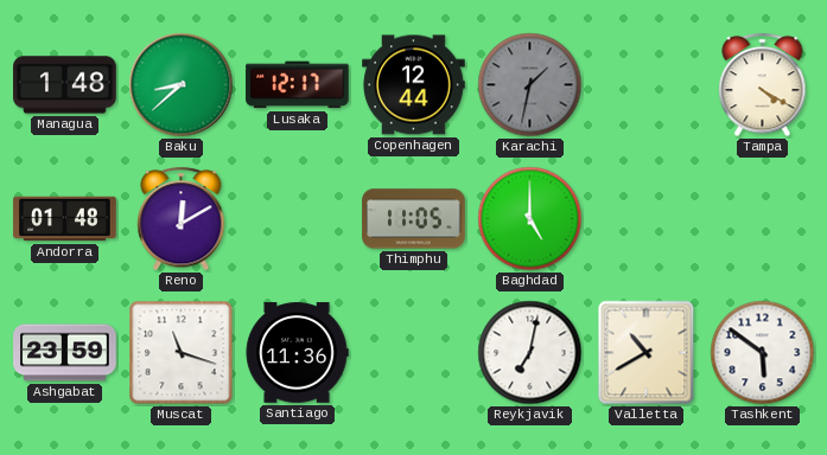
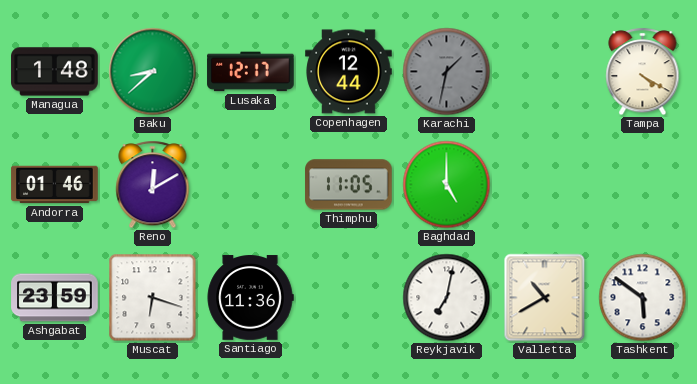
Andorra: 01:48 -> 01:46 (55, 185)
Muscat: 11:18 -> 6:18 (153, 298)
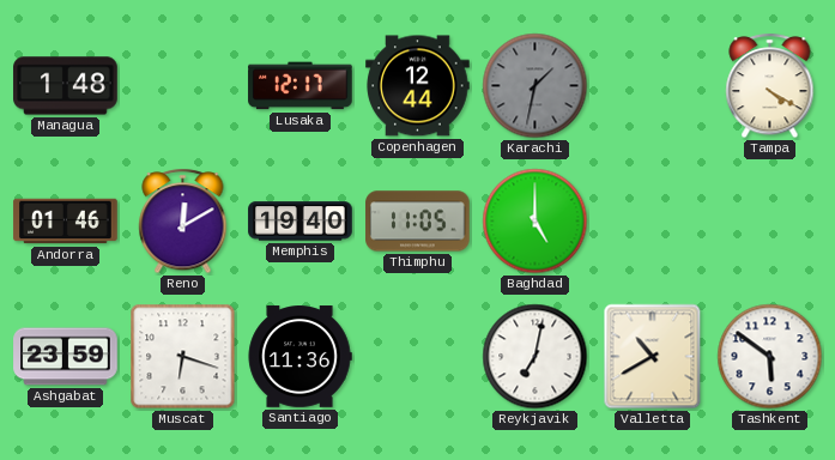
Baku: 8:38 -> none (153, 72)
Memphis: none -> 19:40 (301, 222)
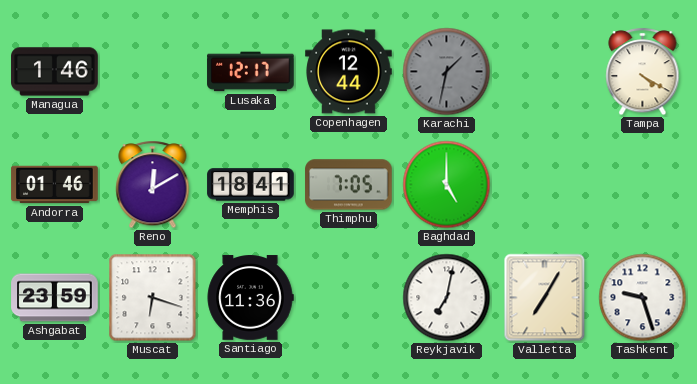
Managua: 1:48 -> 1:46 (55, 72)
Memphis: 19:40 -> 18:41 (251, 185)
Thimphu: 11:05 -> 7:05 (349, 185)
Valletta: 10:40 -> 7:05 (545, 298)
Tashkent: 5:51 -> 9:27 (643, 298)
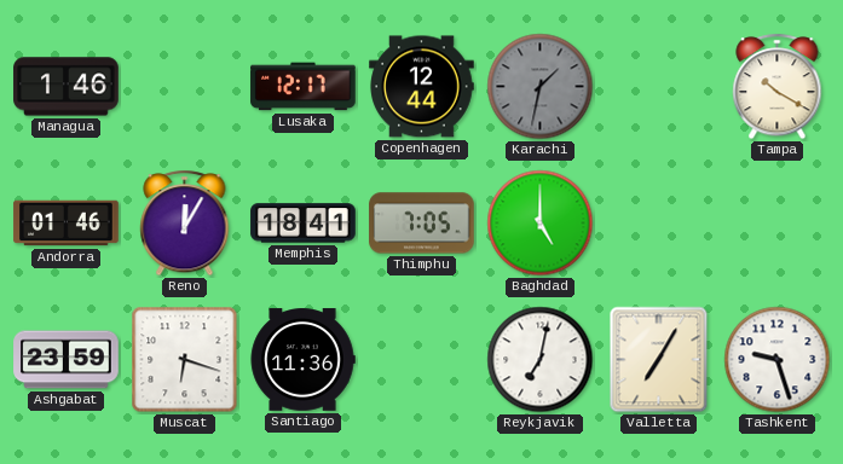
Tampa: 4:20 -> 10:20 (778, 87)
Reno: 12:10 -> 12:05 (185, 224)
